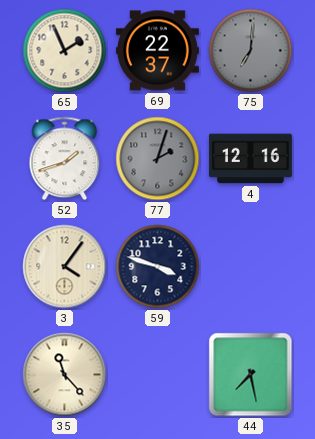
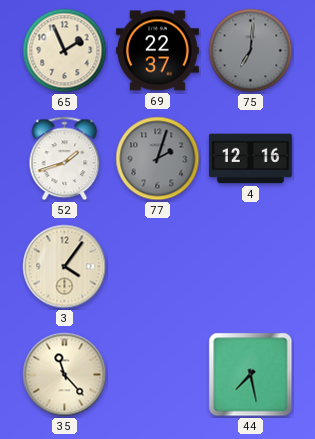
59: 3:48 -> none (158, 267)
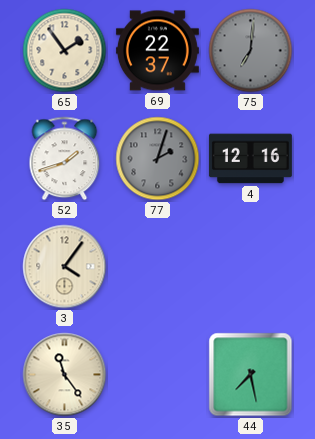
65: 1:56 -> 1:54 (65, 51)
35: 11:23 -> 11:24 (65, 375)
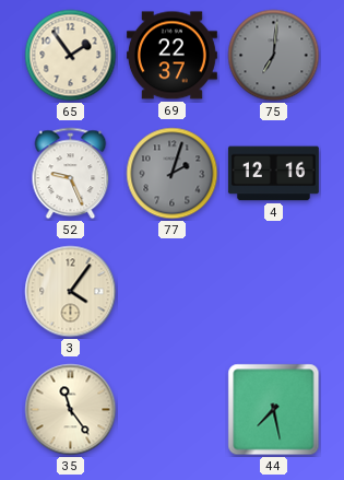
52: 1:42 -> 9:26 (71, 174)
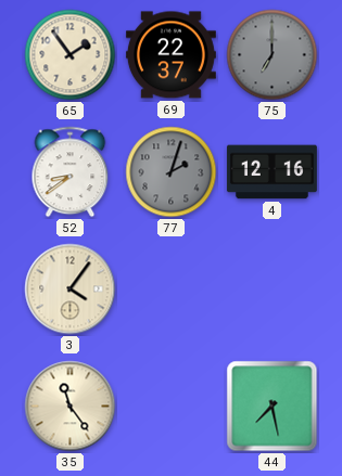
75: 7:01 -> 7:00 (273, 55)
52: 9:26 -> 8:39 (71, 172)
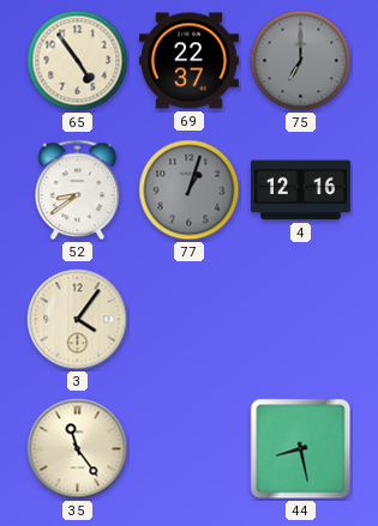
65: 1:54 -> 4:54 (78, 61)
77: 2:03 -> 1:03 (190, 191)
44: 7:28 -> 8:28 (301, 449)
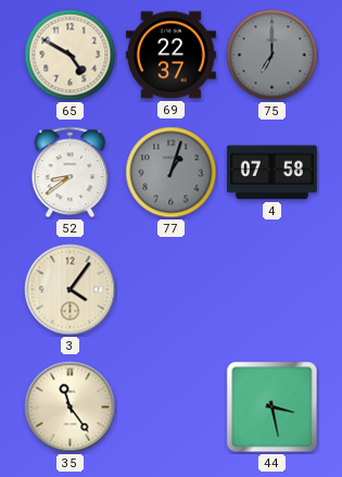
65: 4:54 -> 4:50 (71, 55)
4: 12:16 -> 07:58 (271, 173)
44: 8:28 -> 3:28 (273, 407)
